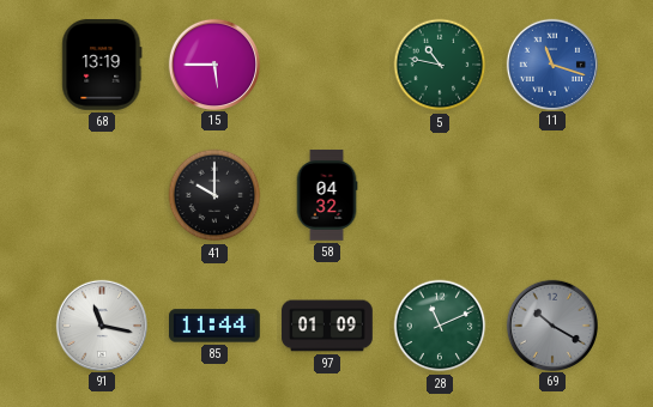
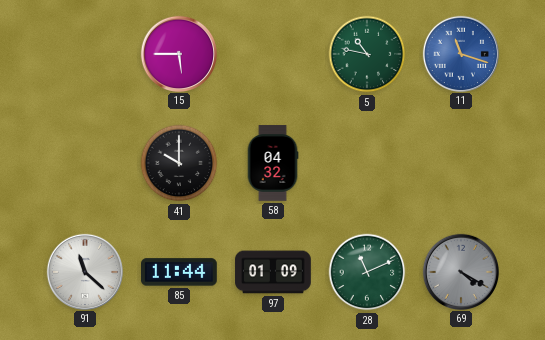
68: 13:19 -> none (102, 66)
91: 11:17 -> 11:22 (84, 271)
69: 10:20 -> 4:20 (460, 271)
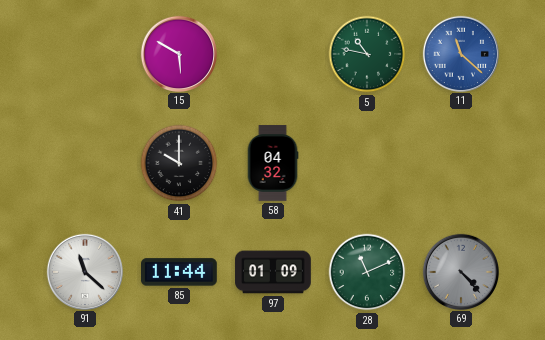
15: 5:45 -> 5:50 (178, 53)
11: 11:18 -> 11:22 (460, 53)
69: 4:20 -> 4:23 (460, 271)
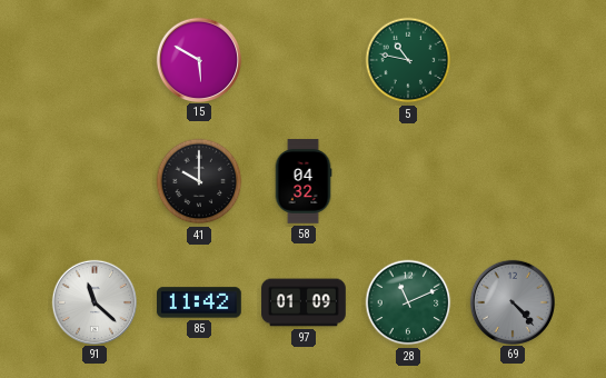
11: 11:22 -> none (460, 53)
85: 11:44 -> 11:42 (200, 302)
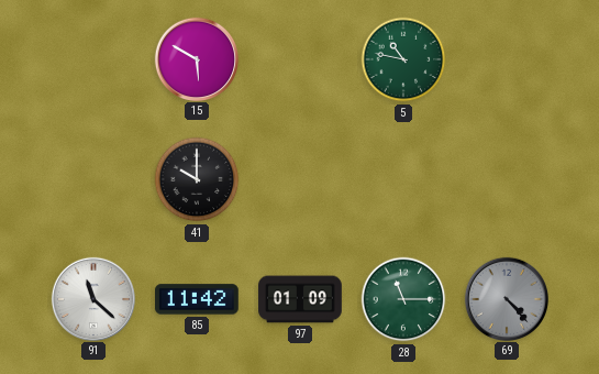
58: 04:32 -> none (304, 181)
28: 11:11 -> 11:15 (403, 299)
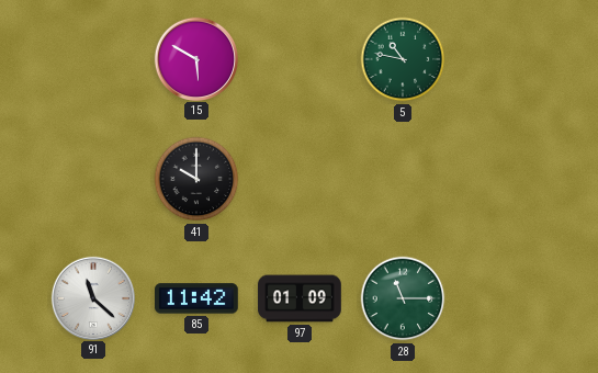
69: 4:23 -> none (506, 298)
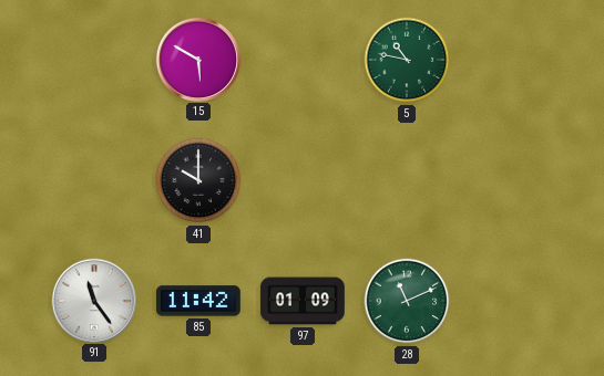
91: 11:22 -> 11:24 (93, 300)
28: 11:15 -> 11:11 (407, 301)
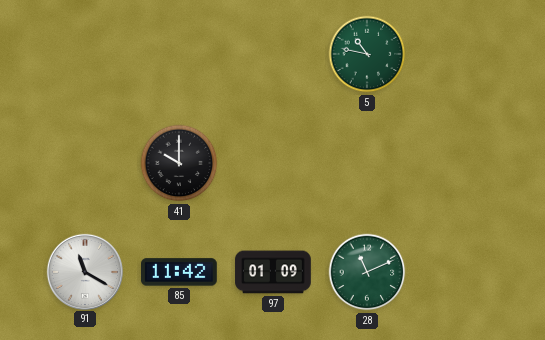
15: 5:50 -> none (197, 59)
91: 11:24 -> 11:20 (84, 271)
